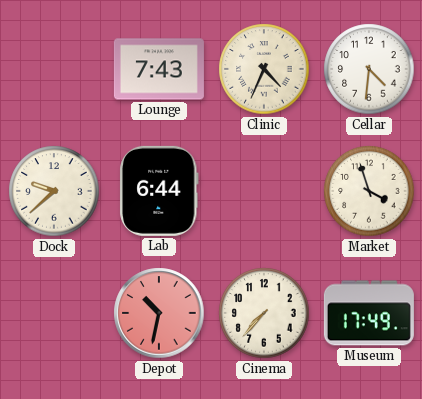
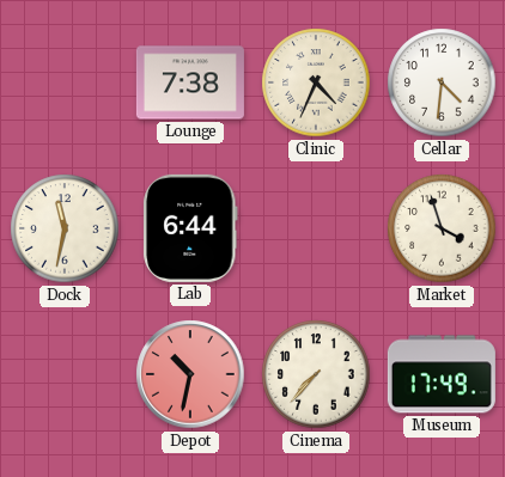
Lounge: 7:43 -> 7:38 (190, 82)
Dock: 9:38 -> 11:32 (65, 228)
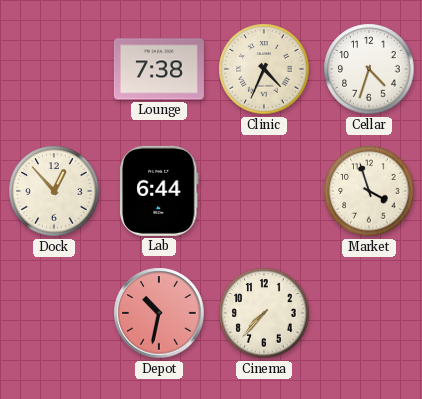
Cellar: 4:31 -> 4:33 (369, 69)
Dock: 11:32 -> 12:53 (54, 191)
Museum: 17:49 -> none (442, 374)
